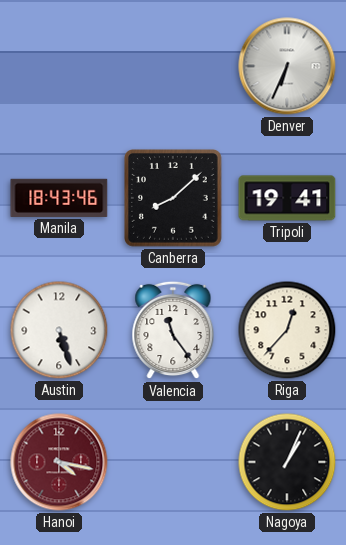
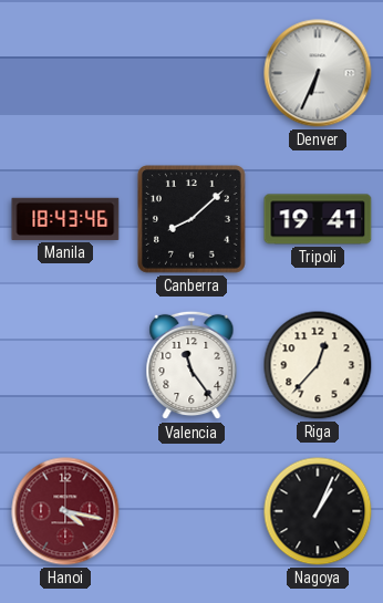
Austin: 5:27 -> none (59, 330)
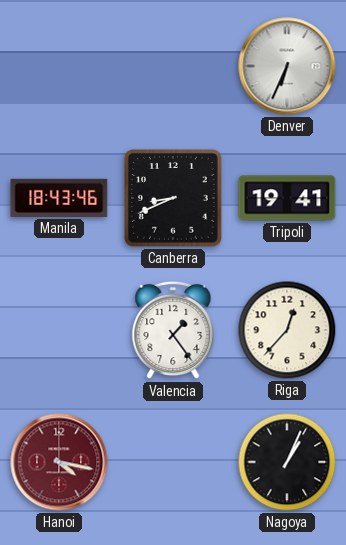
Canberra: 8:08 -> 8:41 (174, 199)
Valencia: 11:24 -> 1:24 (173, 330)
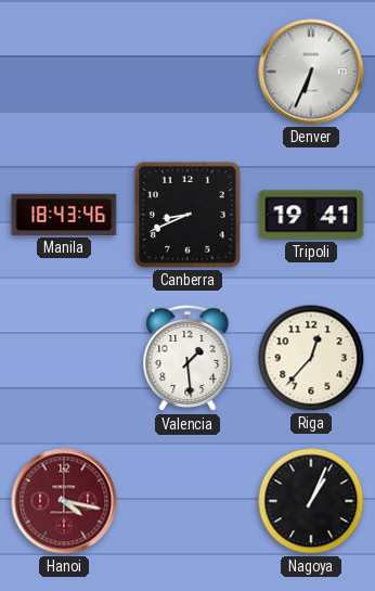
Valencia: 1:24 -> 1:29 (187, 358)
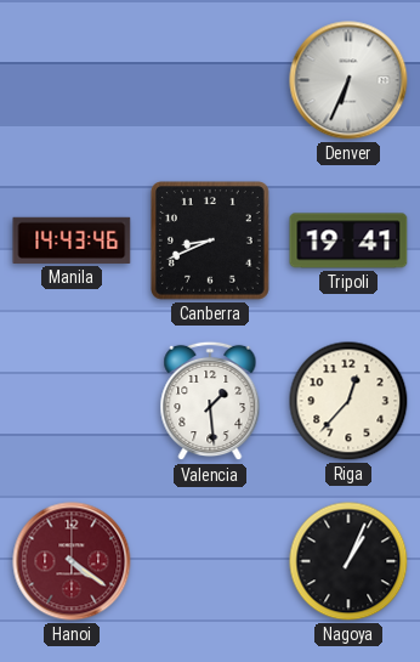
Manila: 18:43 -> 14:43 (72, 241)
Hanoi: 4:17 -> 4:21 (72, 561)
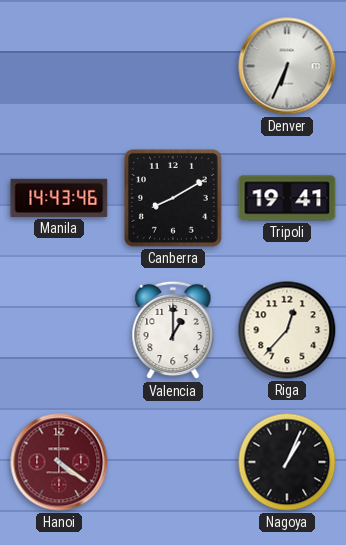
Canberra: 8:41 -> 8:10 (174, 199)
Valencia: 1:29 -> 1:00 (173, 330)
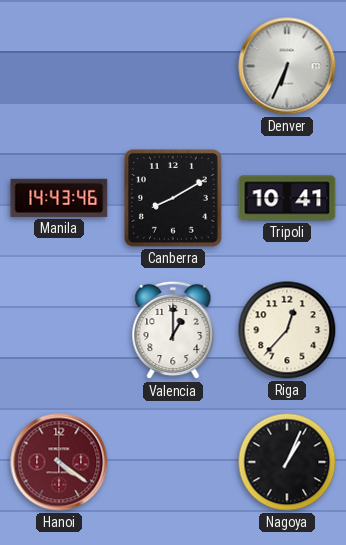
Tripoli: 19:41 -> 10:41 (287, 198)
